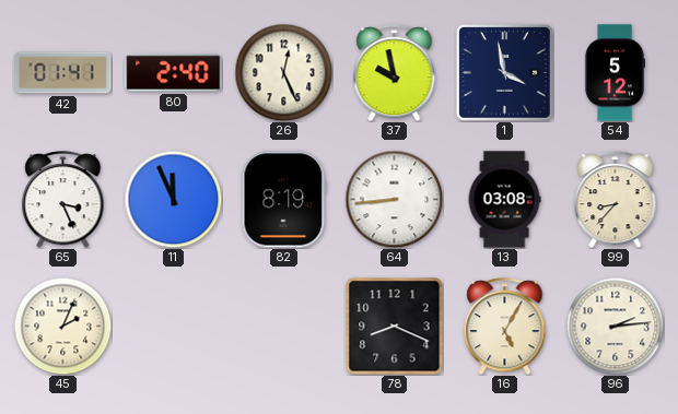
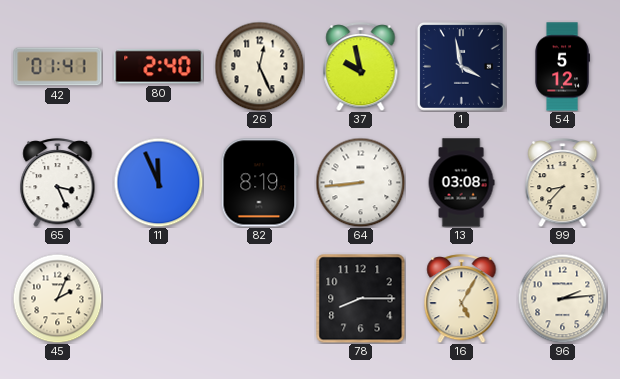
78: 8:19 -> 8:15 (360, 298)
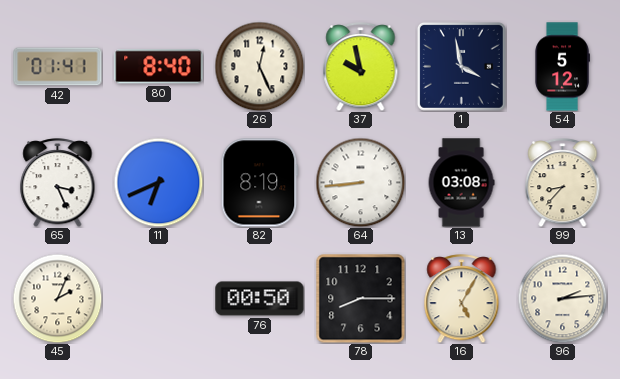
80: 2:40 -> 8:40 (159, 67)
11: 11:56 -> 6:41 (158, 182)
76: none -> 00:50 (260, 299)
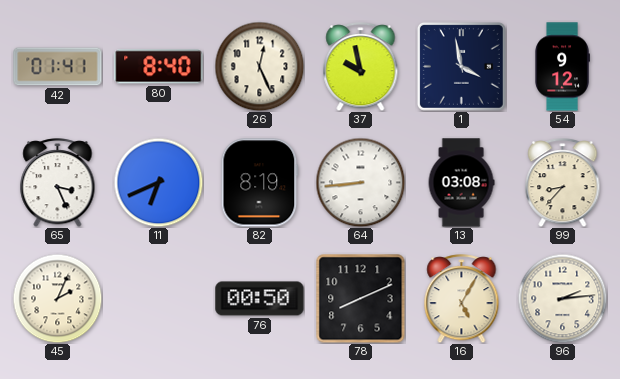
54: 5:12 -> 9:12 (562, 67)
78: 8:15 -> 8:11 (360, 298)
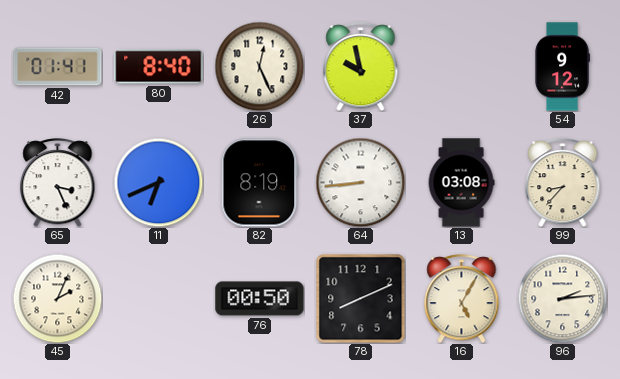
1: 3:58 -> none (461, 66)
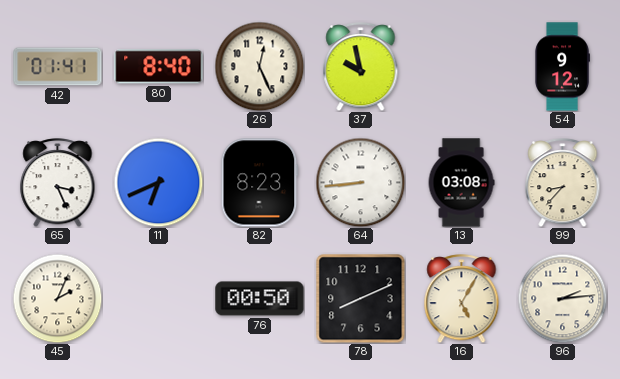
82: 8:19 -> 8:23 (260, 183)
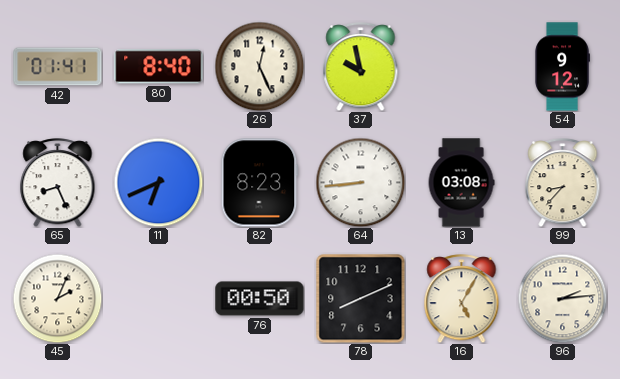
65: 3:26 -> 8:26 (58, 183)
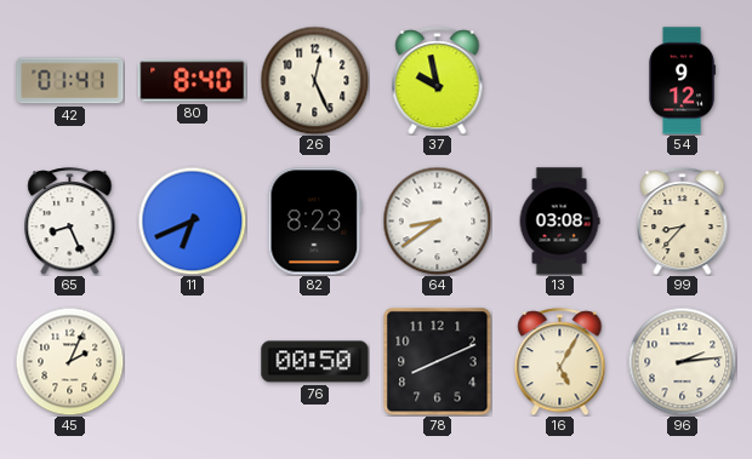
64: 8:44 -> 8:39 (437, 220)
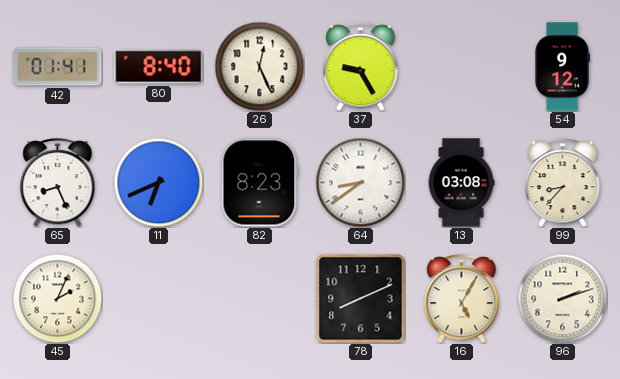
37: 9:58 -> 9:25 (361, 67)
76: 00:50 -> none (315, 362)
96: 2:14 -> 2:12 (562, 298)
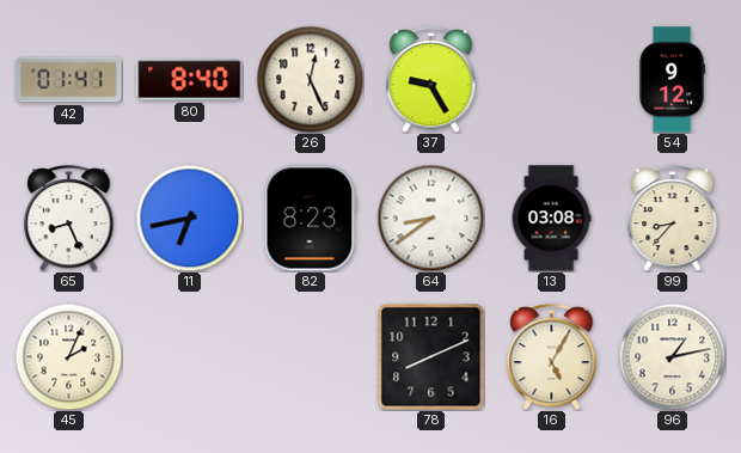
11: 6:41 -> 6:43 (189, 218)
96: 2:12 -> 1:13 (672, 356)
